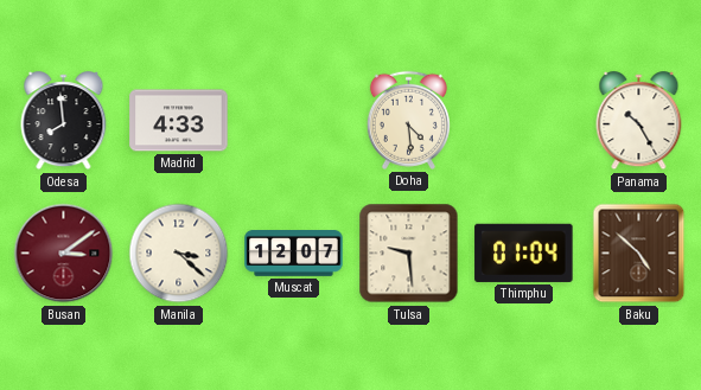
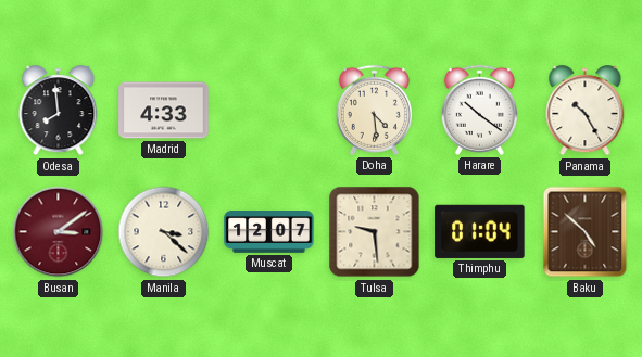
Harare: none -> 10:21 (479, 110)
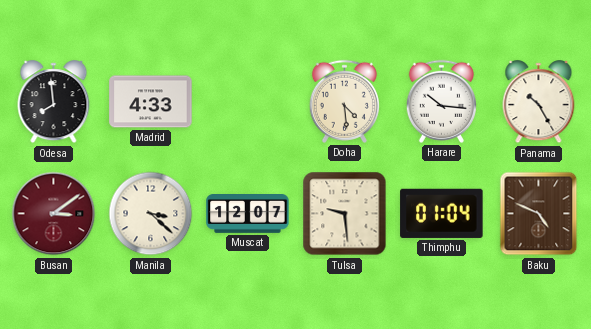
Harare: 10:21 -> 10:16 (441, 101)
Baku: 4:52 -> 4:49 (539, 214)
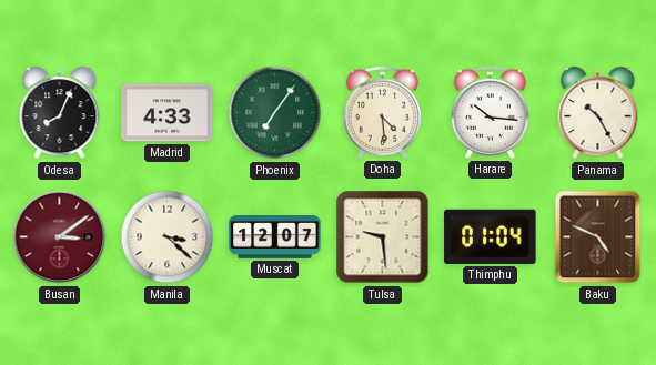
Odesa: 7:59 -> 8:04 (60, 113)
Phoenix: none -> 7:06 (275, 113)
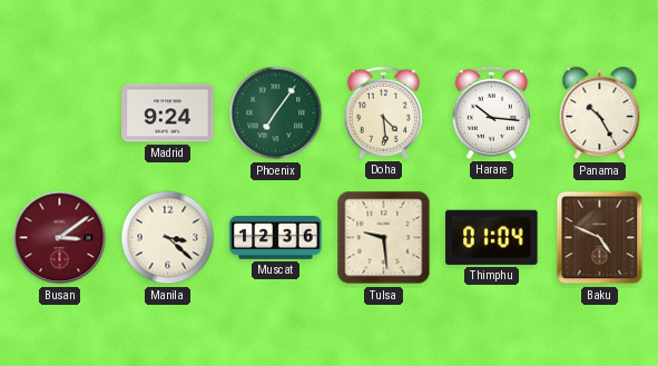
Odesa: 8:04 -> none (60, 113)
Madrid: 4:33 -> 9:24 (168, 113)
Muscat: 12:07 -> 12:36 (276, 238)
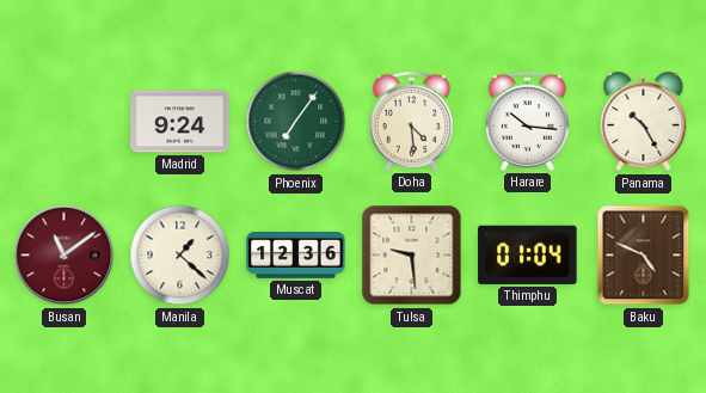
Busan: 3:09 -> 11:09 (65, 256)
Manila: 3:22 -> 1:22 (180, 256)
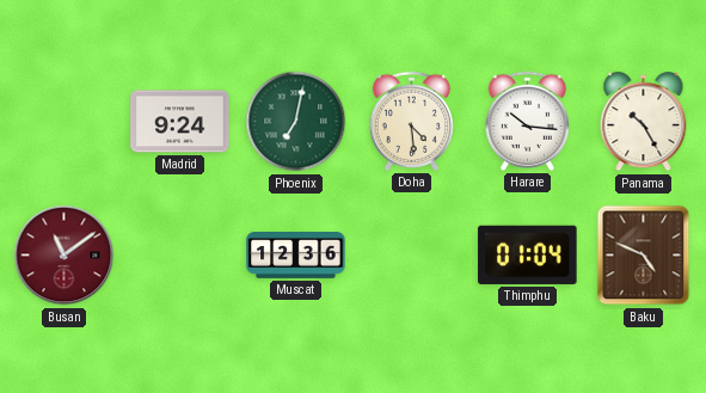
Phoenix: 7:06 -> 7:02 (296, 122)
Manila: 1:22 -> none (180, 256)
Tulsa: 9:29 -> none (412, 256)
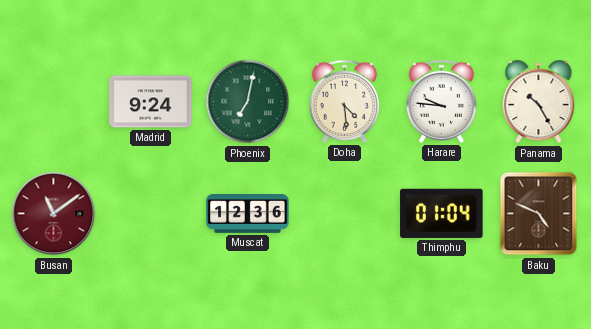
Harare: 10:16 -> 9:46 (441, 101)
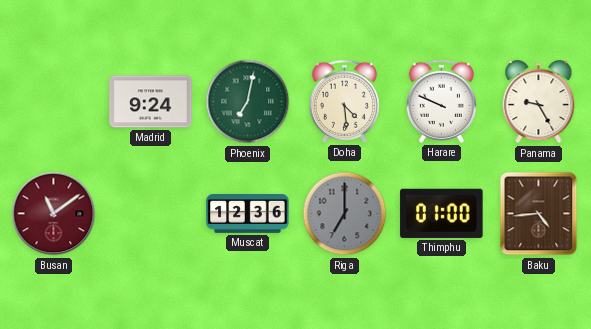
Harare: 9:46 -> 9:49 (441, 101)
Panama: 10:25 -> 9:25 (539, 102)
Riga: none -> 7:00 (345, 214)
Thimphu: 01:04 -> 01:00 (442, 213)
Baku: 4:49 -> 4:44 (539, 214)
